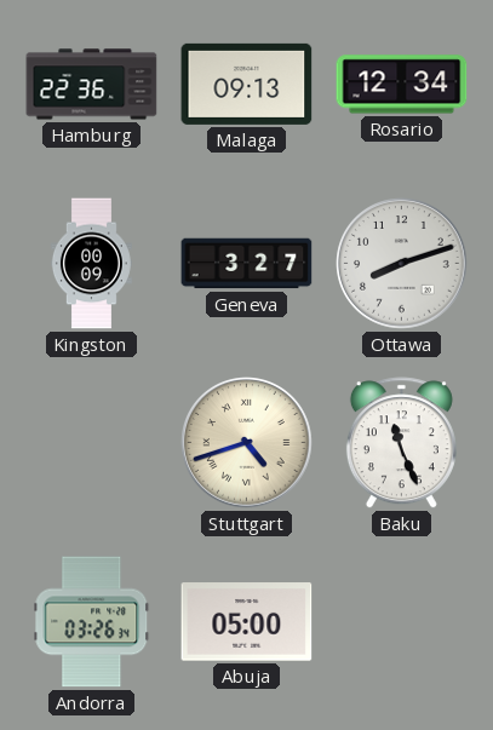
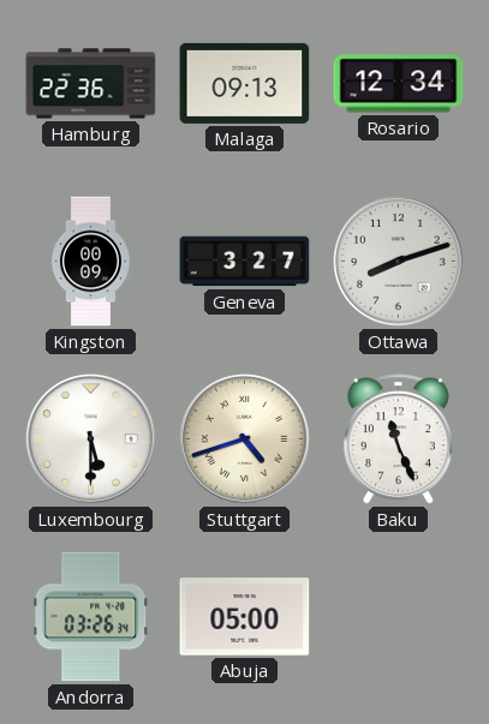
Luxembourg: none -> 5:30 (91, 439)
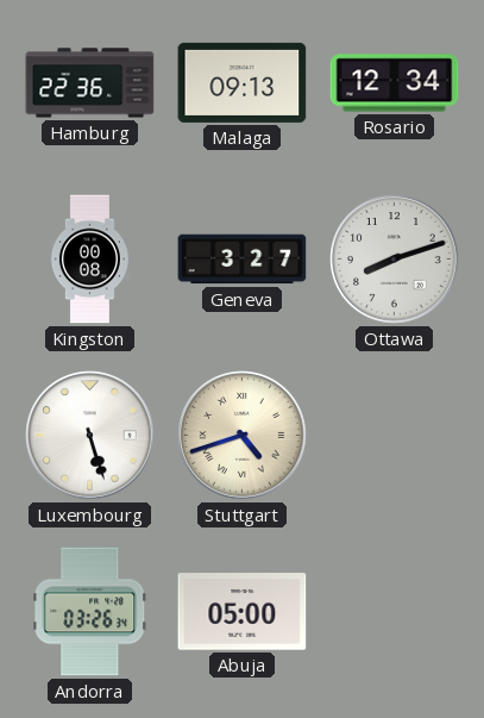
Kingston: 00:09 -> 00:08 (89, 260)
Luxembourg: 5:30 -> 5:27 (90, 436)
Baku: 11:26 -> none (398, 439)
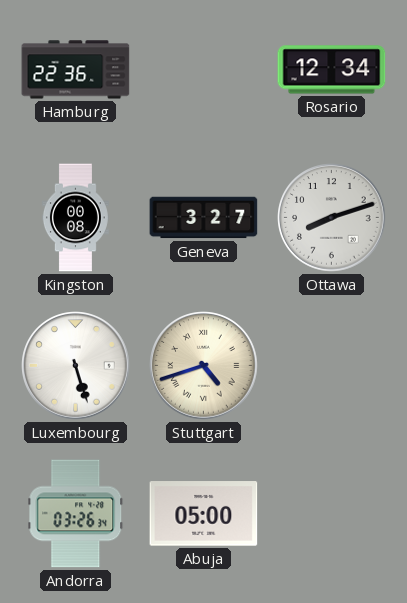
Malaga: 09:13 -> none (243, 82)
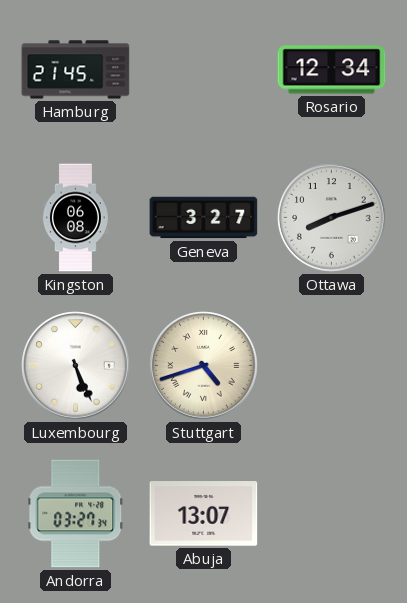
Hamburg: 22:36 -> 21:45 (76, 70)
Kingston: 00:08 -> 06:08 (75, 218)
Luxembourg: 5:27 -> 5:26 (76, 366)
Andorra: 03:26 -> 03:27 (76, 514)
Abuja: 05:00 -> 13:07 (204, 514)
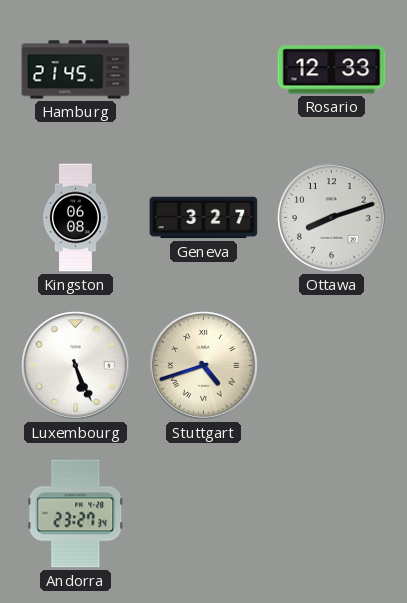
Rosario: 12:34 -> 12:33 (332, 70)
Andorra: 03:27 -> 23:27 (76, 514)
Abuja: 13:07 -> none (204, 514)
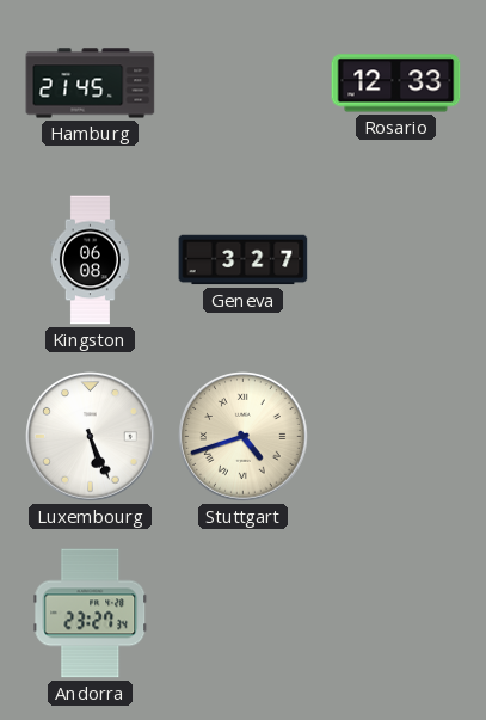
Ottawa: 8:12 -> none (332, 218)
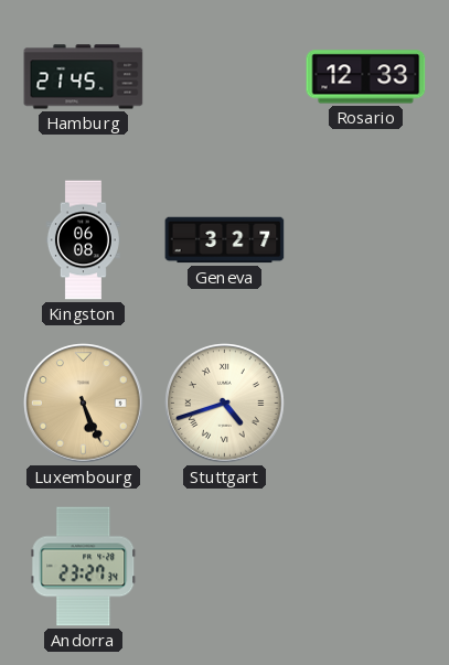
Luxembourg dial: white -> champagne (84, 404)
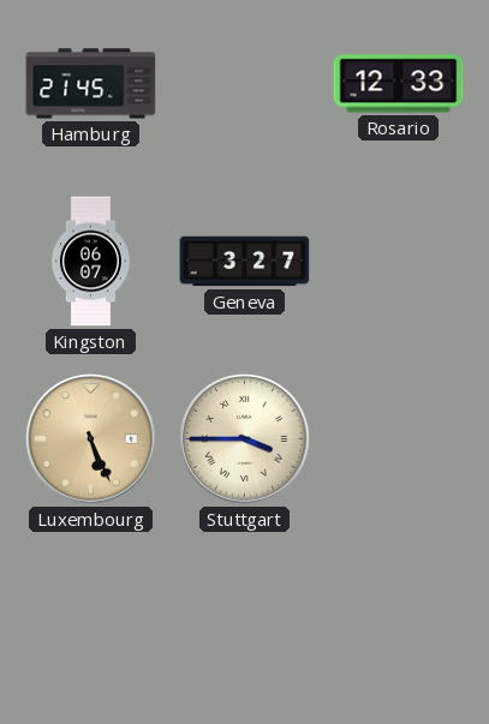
Kingston: 06:08 -> 06:07 (90, 262)
Stuttgart: 4:42 -> 3:45 (245, 439)
Andorra: 23:27 -> none (84, 567)
